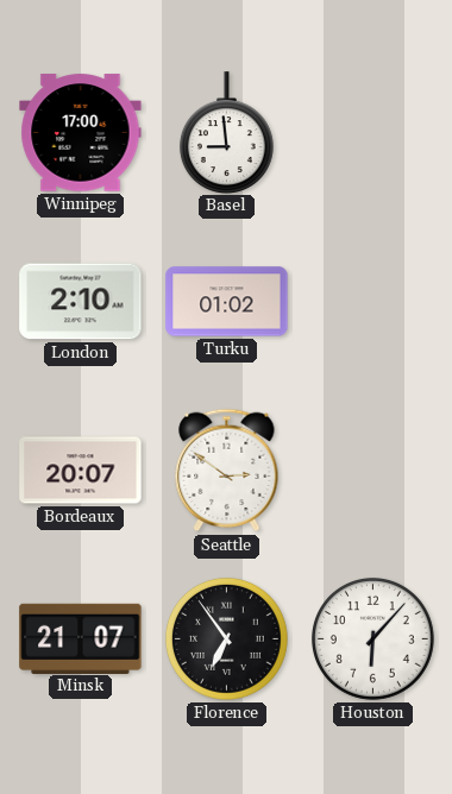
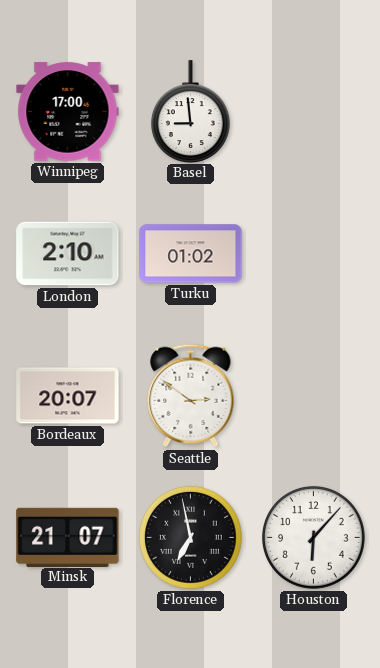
Florence: 6:54 -> 6:58 (190, 537)
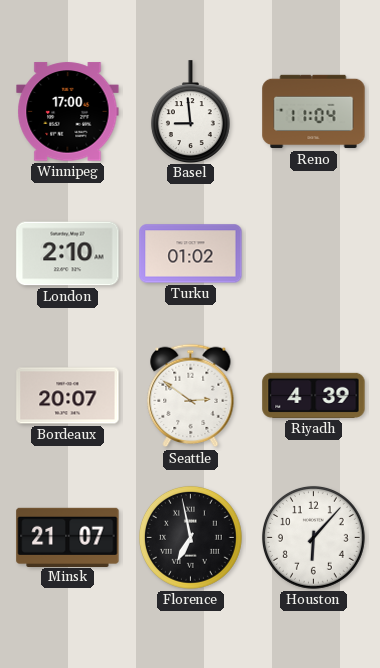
Reno: none -> 11:04 (314, 112)
Riyadh: none -> 4:39 (314, 395)
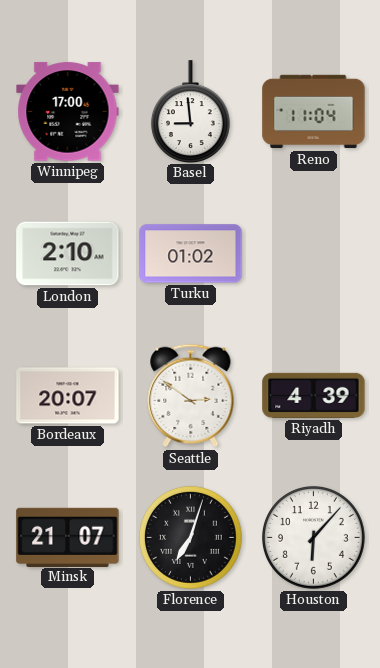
Florence: 6:58 -> 7:03 (190, 537)
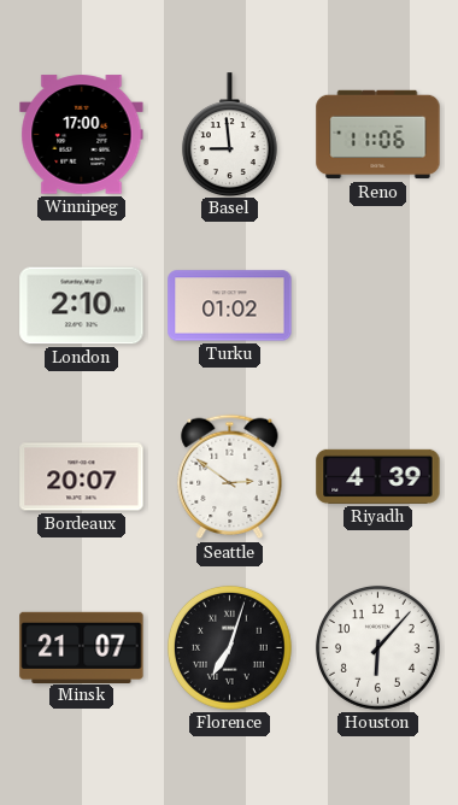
Reno: 11:04 -> 11:06 (378, 135)
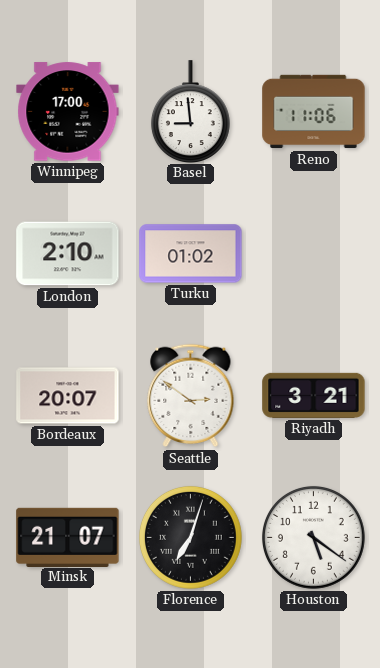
Riyadh: 4:39 -> 3:21 (314, 395)
Houston: 6:07 -> 5:21 (313, 537)
